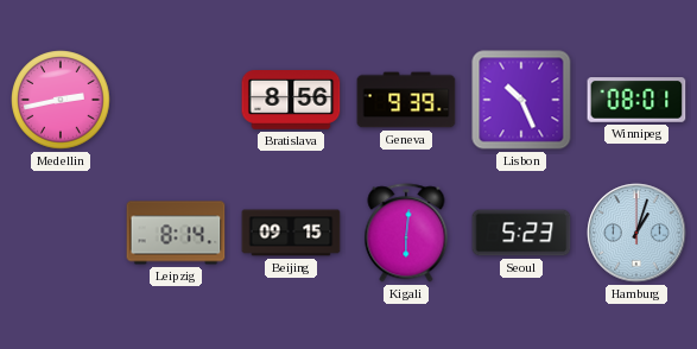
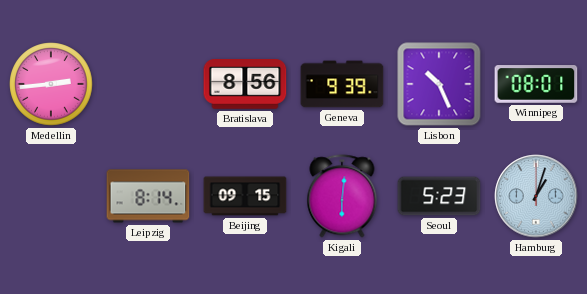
Medellin: 2:43 -> 2:44 (51, 84)
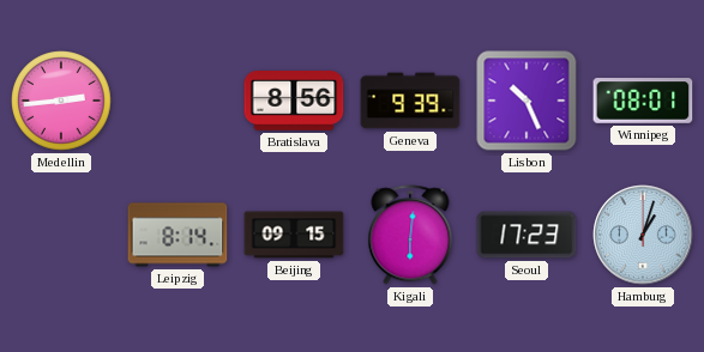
Seoul: 5:23 -> 17:23 (527, 235)
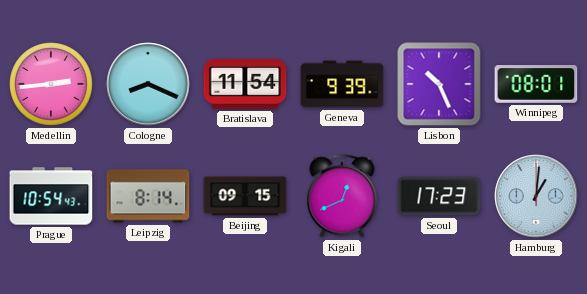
Cologne: none -> 8:19 (148, 84)
Bratislava: 8:56 -> 11:54 (245, 85)
Prague: none -> 10:54 (51, 196)
Kigali: 6:01 -> 12:41 (342, 196)
Hamburg: 1:03 -> 1:01 (536, 196)
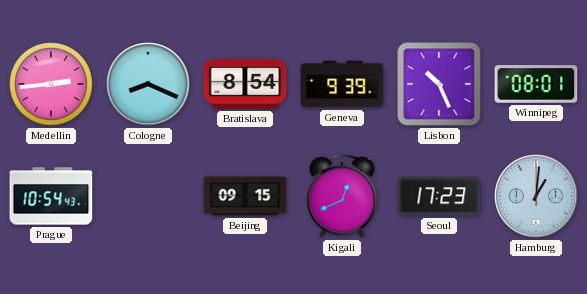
Bratislava: 11:54 -> 8:54 (245, 85)
Leipzig: 8:14 -> none (148, 196)
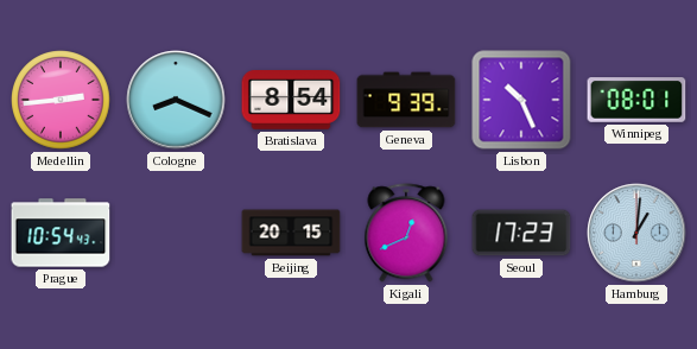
Beijing: 09:15 -> 20:15 (291, 233)
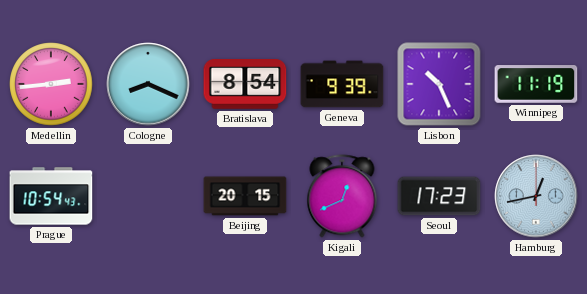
Winnipeg: 08:01 -> 11:19 (536, 84)
Hamburg: 1:01 -> 12:43 (536, 196)
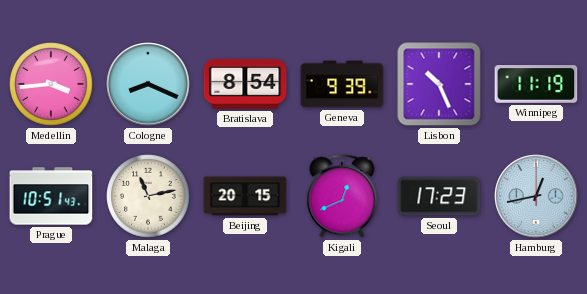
Medellin: 2:44 -> 3:44 (51, 84)
Prague: 10:54 -> 10:51 (51, 196)
Malaga: none -> 11:13 (148, 196)
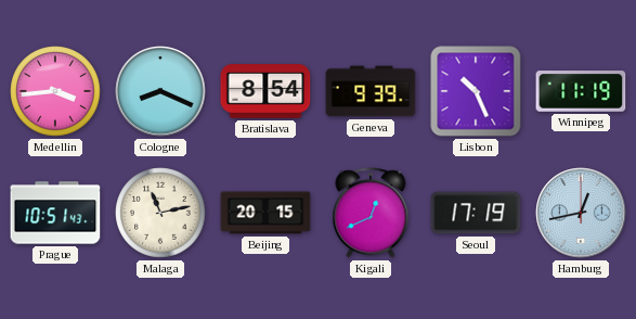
Seoul: 17:23 -> 17:19 (476, 213)
